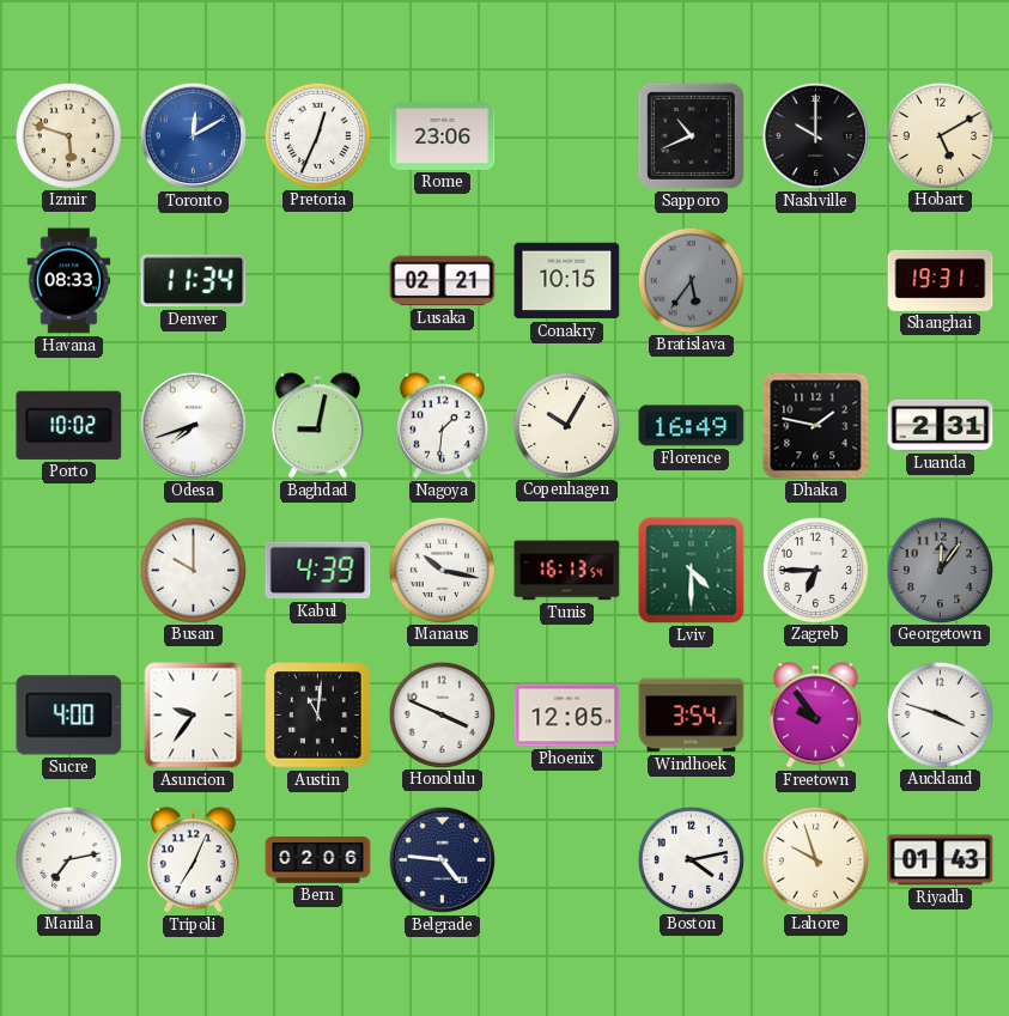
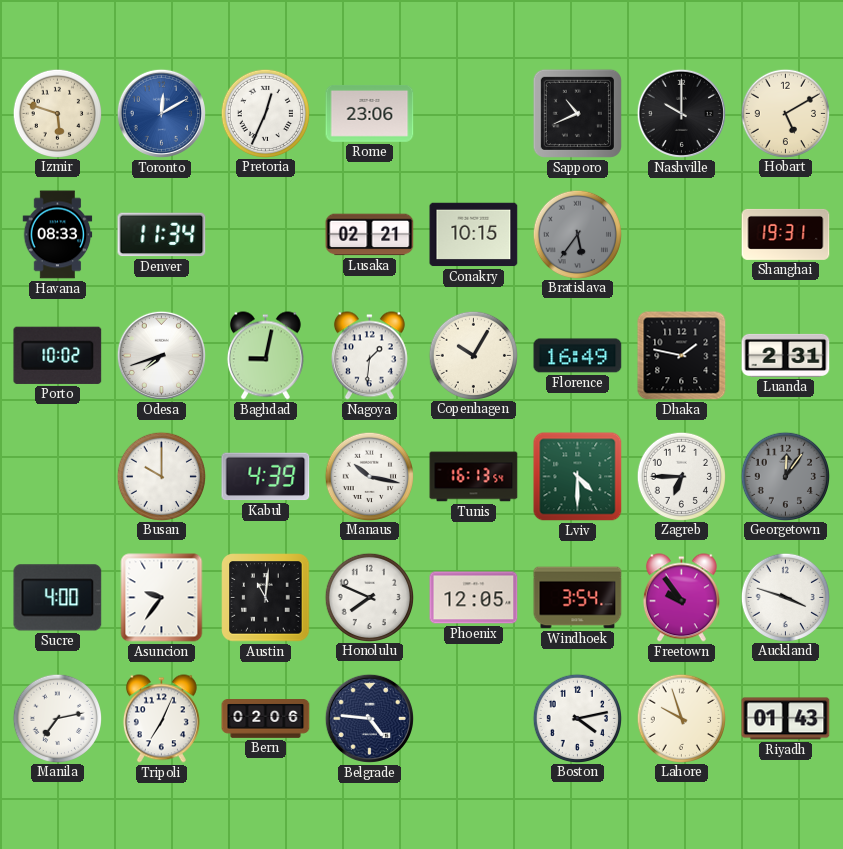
Honolulu: 3:49 -> 7:49 (369, 597)
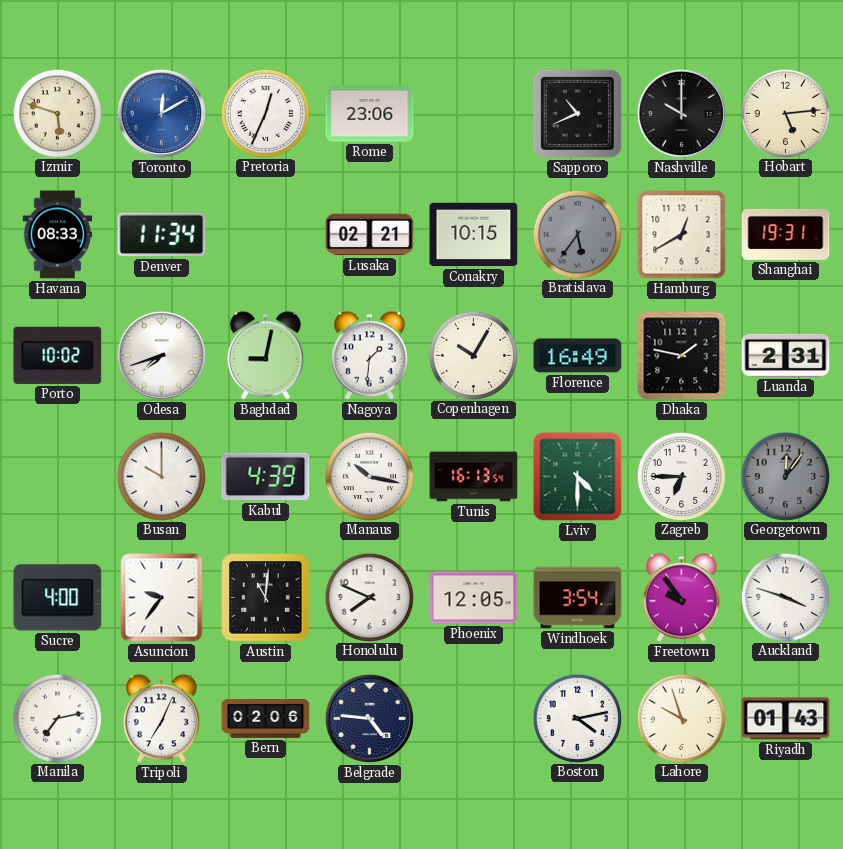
Hobart: 5:10 -> 5:14 (785, 113)
Hamburg: none -> 12:40 (682, 235)
